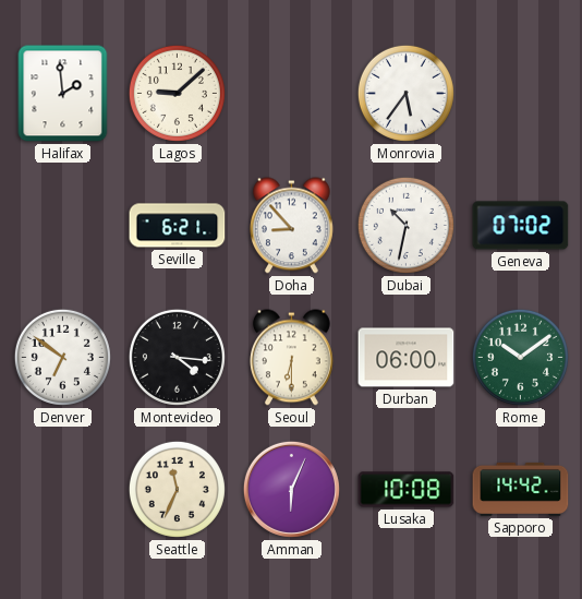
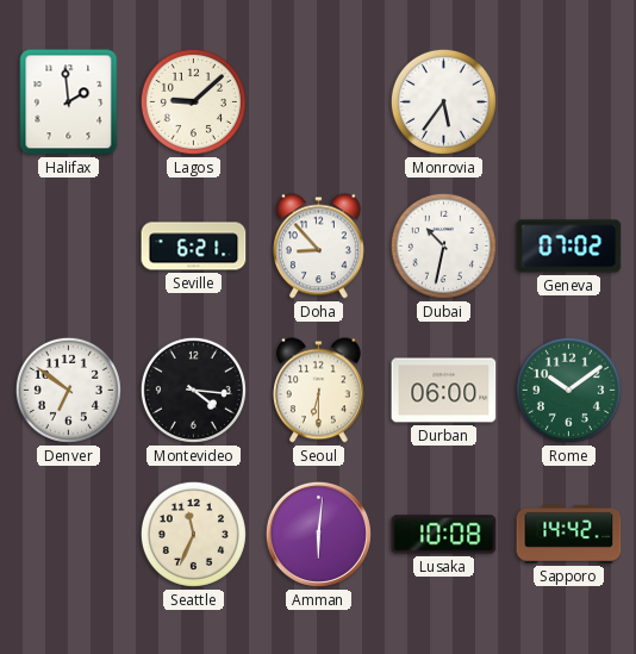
Amman: 6:04 -> 6:01 (318, 534)
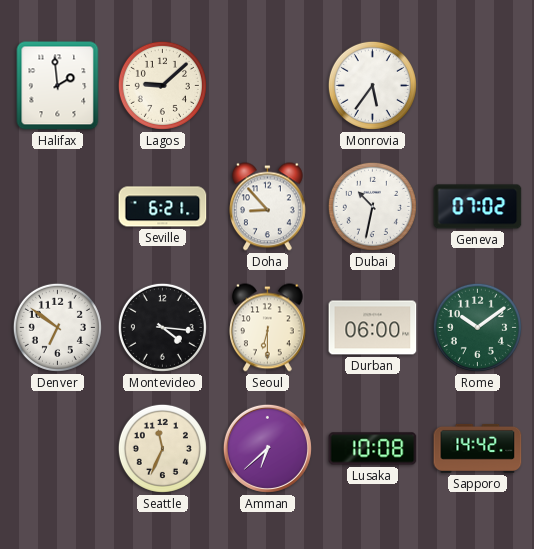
Amman: 6:01 -> 6:38 (267, 448)
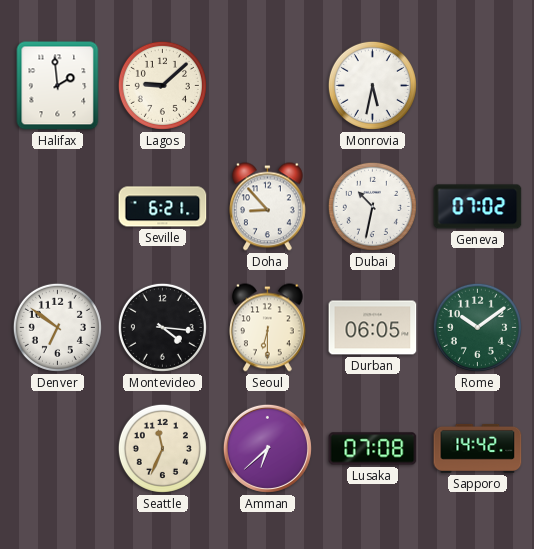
Monrovia: 5:36 -> 5:32 (372, 85)
Durban: 06:00 -> 06:05 (373, 328)
Lusaka: 10:08 -> 07:08 (373, 449)
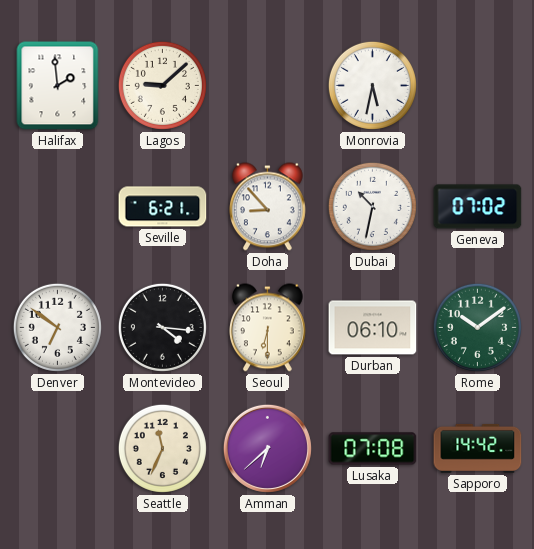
Durban: 06:05 -> 06:10 (373, 328)
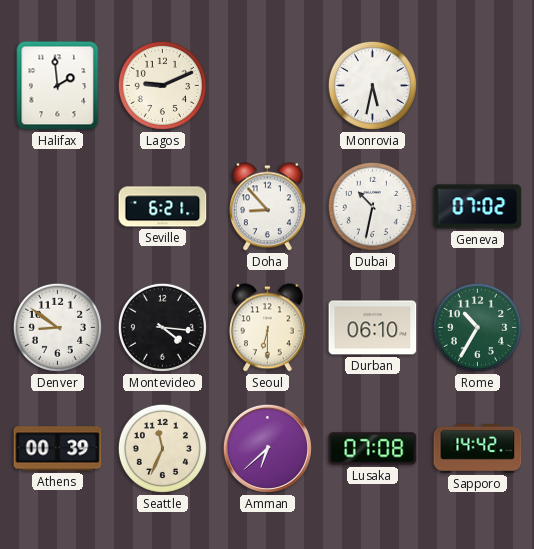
Lagos: 9:08 -> 9:11 (162, 85)
Denver: 6:51 -> 8:51 (57, 327)
Rome: 10:09 -> 10:35 (477, 327)
Athens: none -> 00:39 (58, 449)
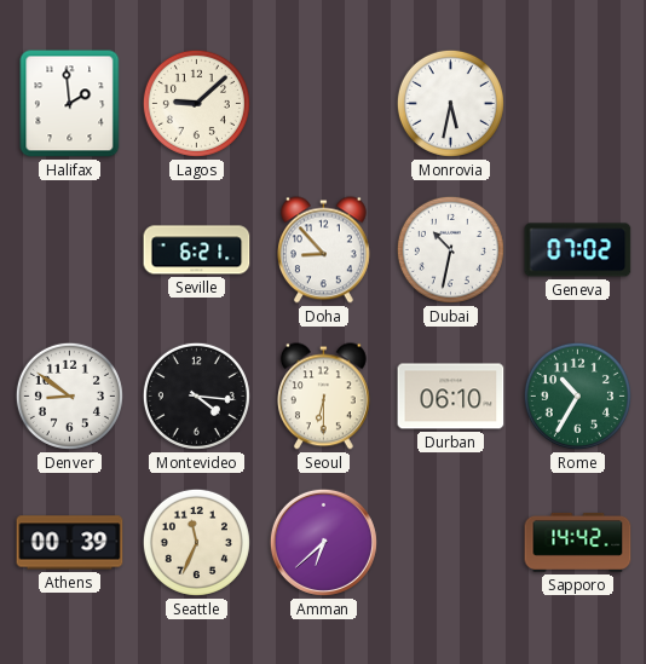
Lagos: 9:11 -> 9:08 (196, 103)
Lusaka: 07:08 -> none (373, 449)
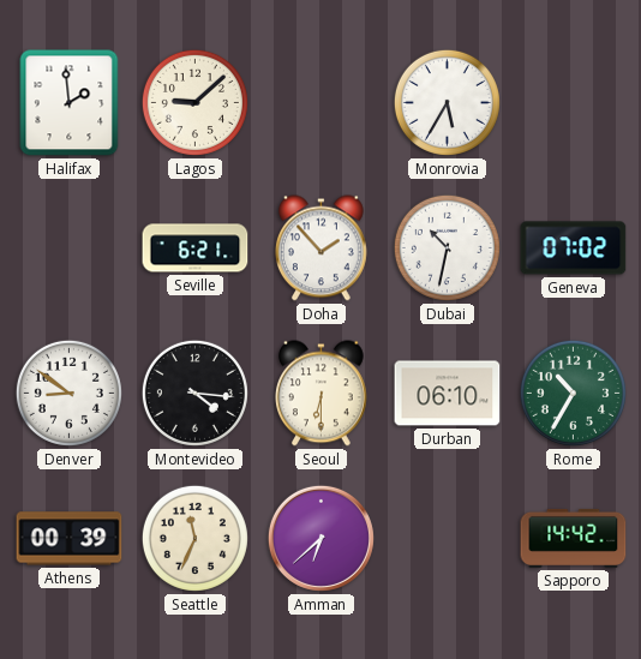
Monrovia: 5:32 -> 5:35 (447, 102)
Doha: 8:53 -> 1:53 (320, 248)
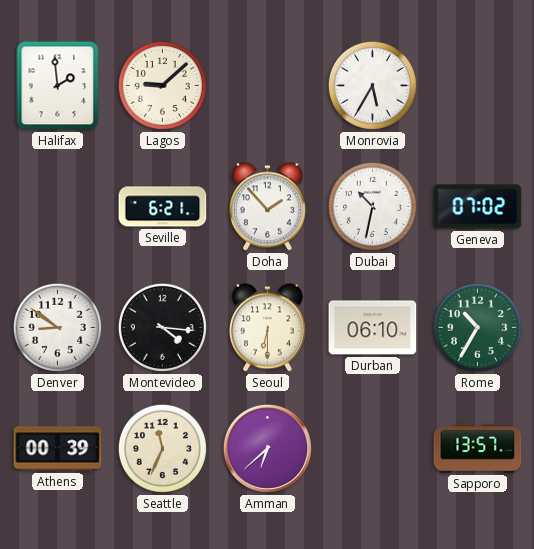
Sapporo: 14:42 -> 13:57 (478, 448)
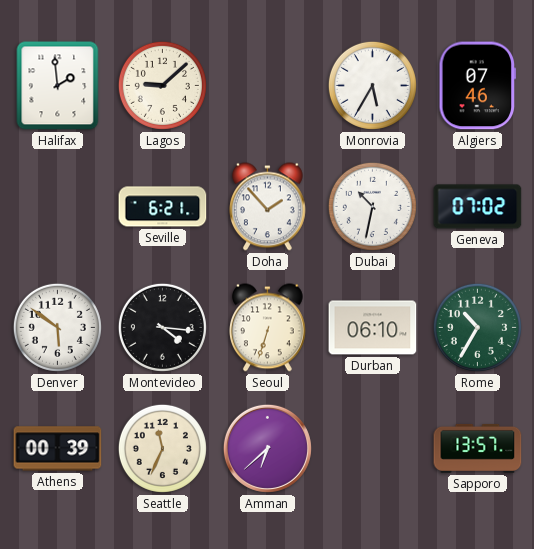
Algiers: none -> 07:46 (478, 86)
Denver: 8:51 -> 5:51 (57, 327)
Seoul: 6:30 -> 6:33 (267, 328)
